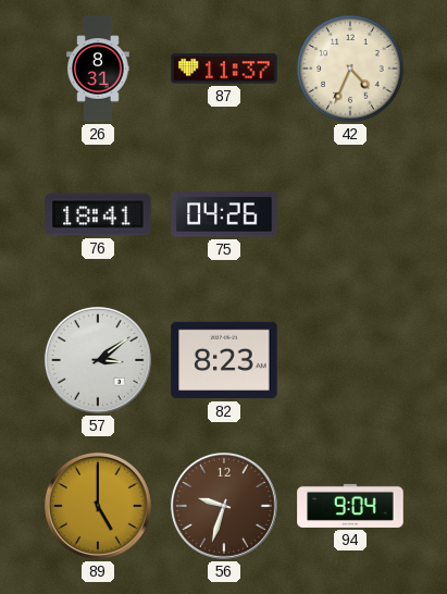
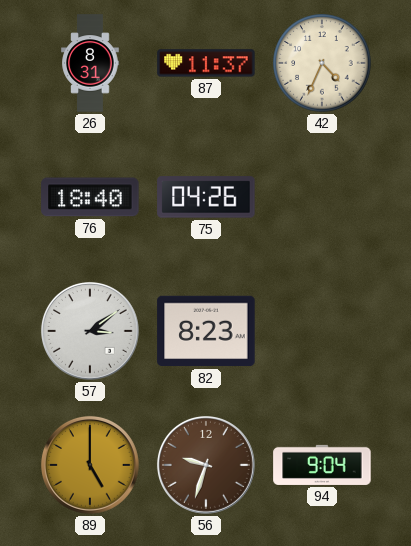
76: 18:41 -> 18:40 (90, 197)
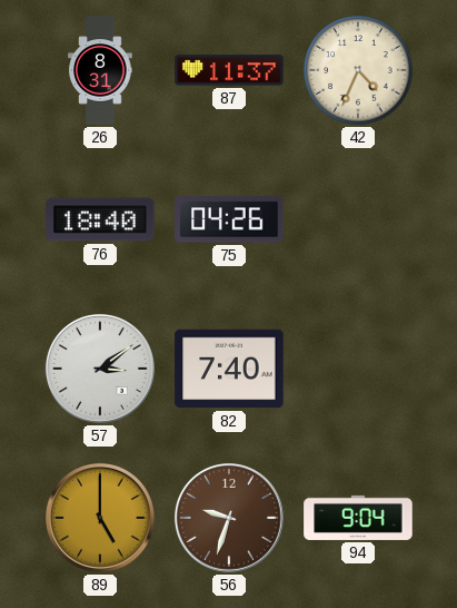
82: 8:23 -> 7:40 (229, 369)
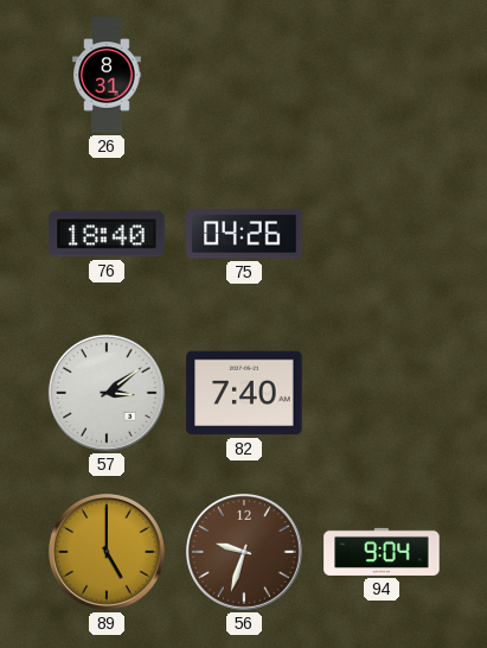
87: 11:37 -> none (229, 70)
42: 4:34 -> none (358, 70)
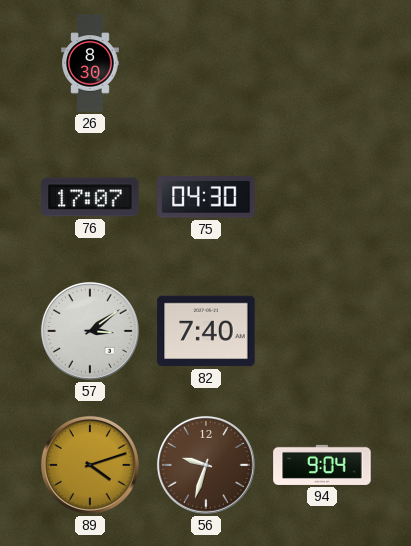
26: 8:31 -> 8:30 (90, 63)
76: 18:40 -> 17:07 (90, 197)
75: 04:26 -> 04:30 (206, 197)
89: 5:00 -> 4:12 (90, 465)
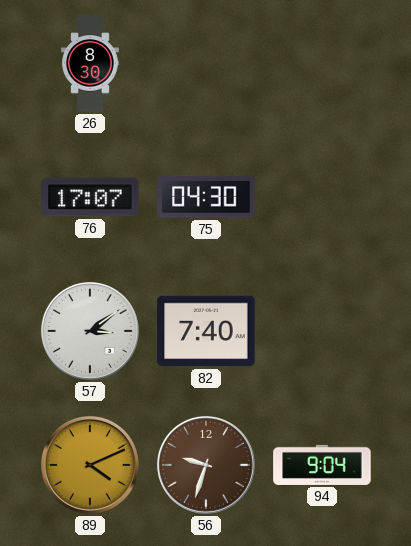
89: 4:12 -> 4:11 (90, 465)
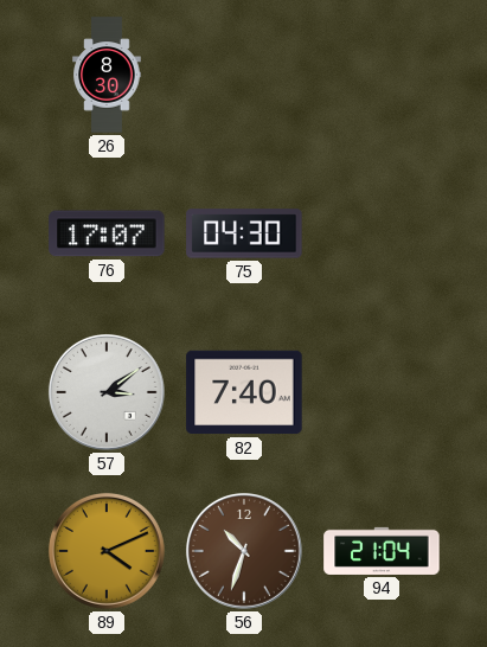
56: 9:33 -> 10:33 (244, 551)
94: 9:04 -> 21:04 (382, 551)
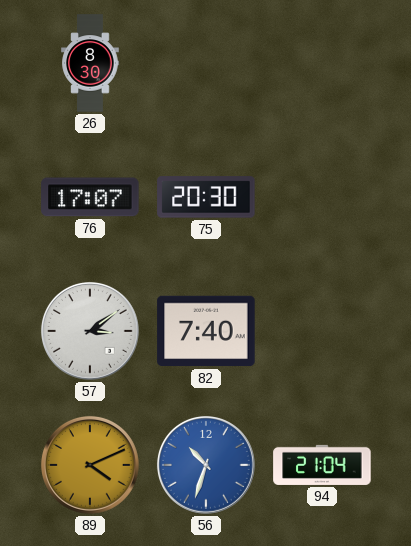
75: 04:30 -> 20:30 (206, 197)
56 dial: brown -> blue (206, 465)
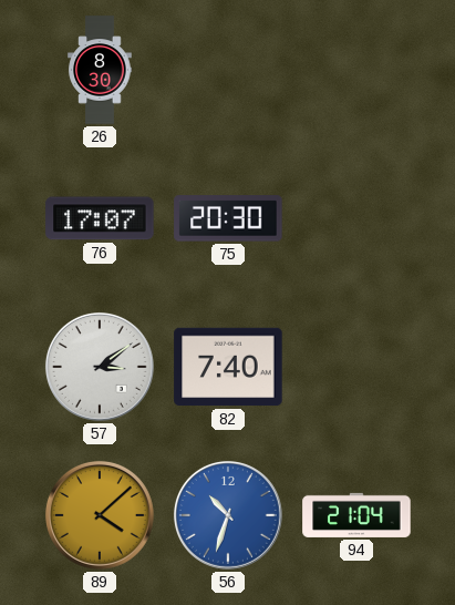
89: 4:11 -> 4:08 (100, 515)
